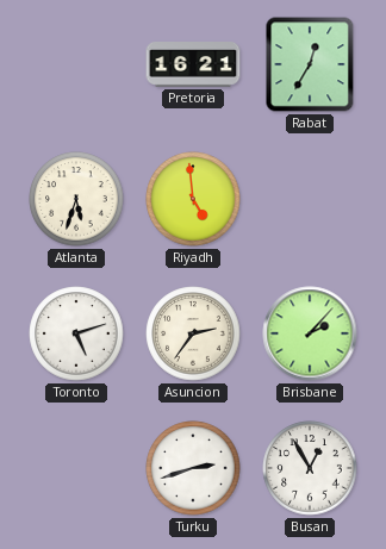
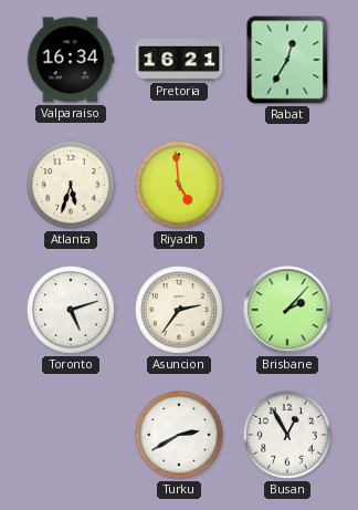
Valparaiso: none -> 16:34 (71, 60)
Turku: 2:42 -> 2:40 (179, 435)
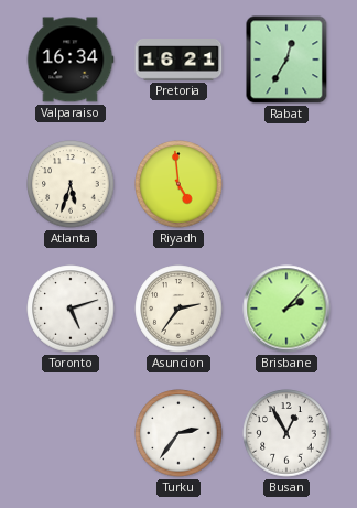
Turku: 2:40 -> 2:36 (178, 433)
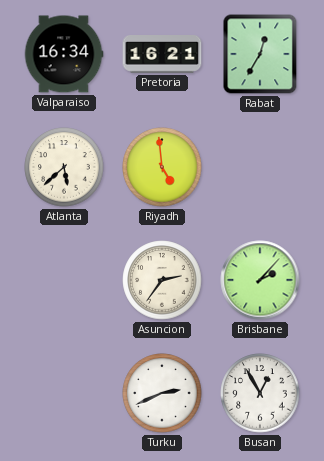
Atlanta: 5:33 -> 5:38 (64, 167)
Toronto: 5:12 -> none (71, 309)
Turku: 2:36 -> 2:41 (162, 393)
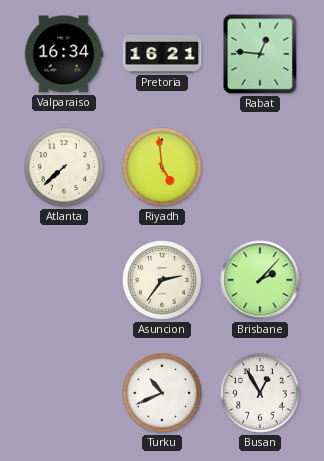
Rabat: 12:35 -> 12:46 (260, 54)
Atlanta: 5:38 -> 7:38 (64, 167)
Turku: 2:41 -> 10:41 (162, 393)
